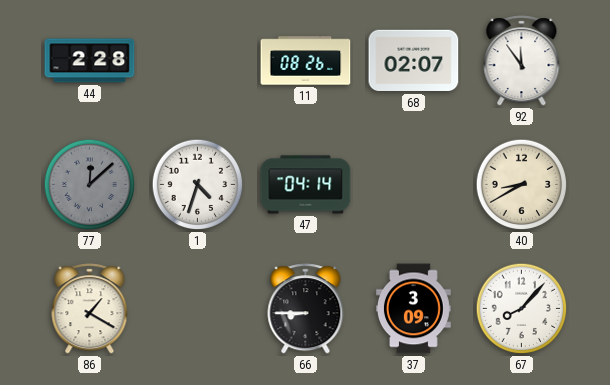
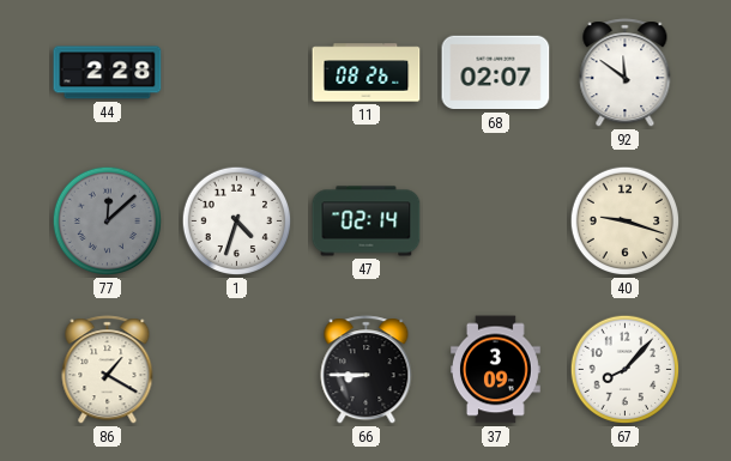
92: 11:54 -> 11:51 (626, 73)
47: 04:14 -> 02:14 (367, 222)
40: 8:40 -> 9:18 (626, 222)
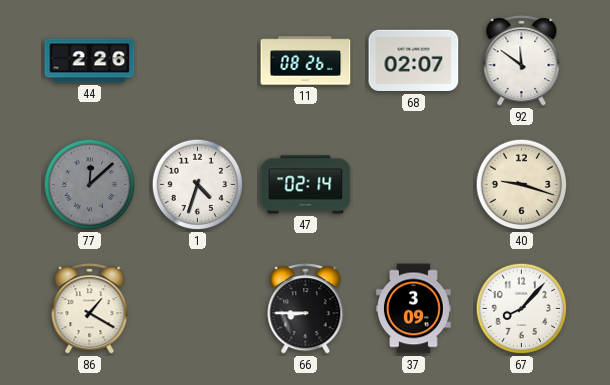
44: 2:28 -> 2:26 (90, 61)
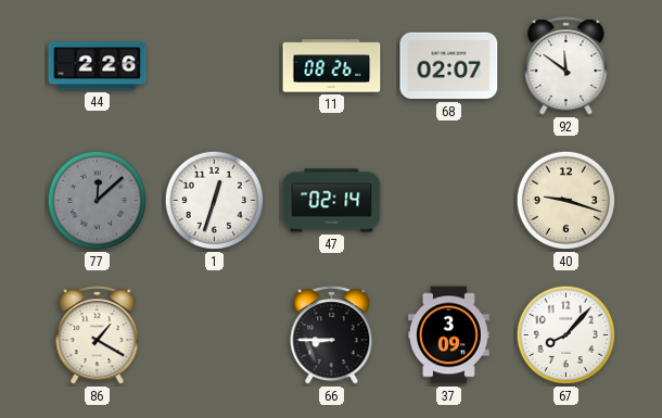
1: 4:33 -> 12:33 (215, 201)
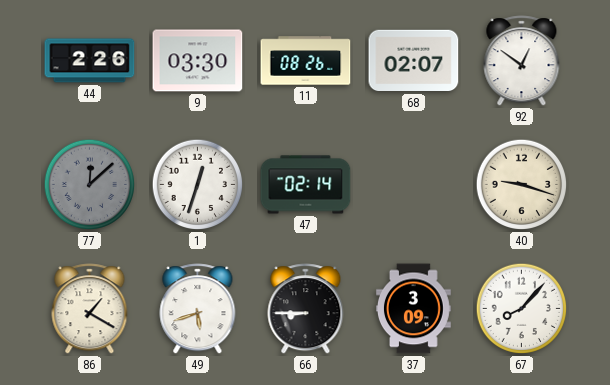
9: none -> 03:30 (198, 61)
92: 11:51 -> 12:51 (522, 61)
49: none -> 5:42 (198, 309)
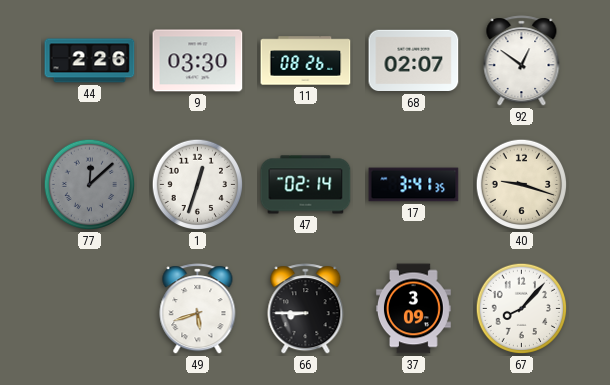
17: none -> 3:41 (414, 185)
86: 1:20 -> none (90, 309)
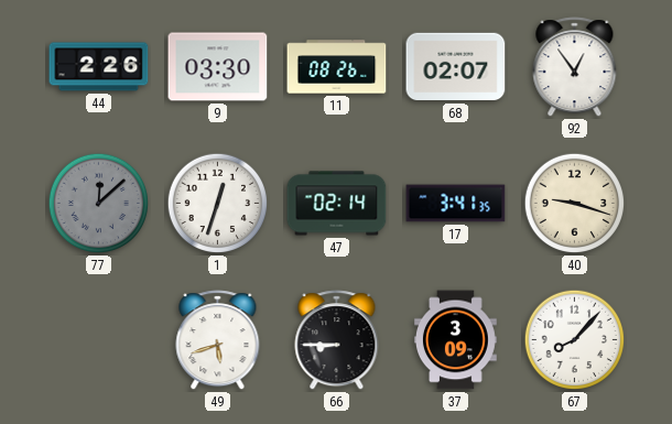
92: 12:51 -> 12:54 (575, 67)
